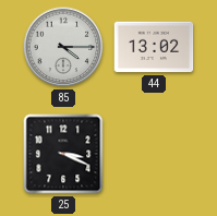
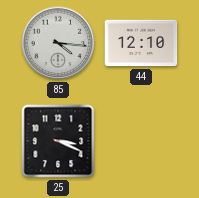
85: 4:15 -> 4:16 (58, 43)
44: 13:02 -> 12:10 (141, 43)
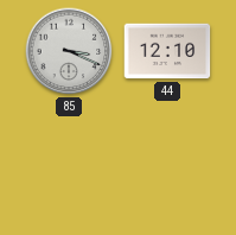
85: 4:16 -> 3:19 (69, 51)
25: 3:19 -> none (58, 141)
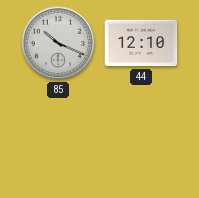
85: 3:19 -> 10:19 (58, 43)
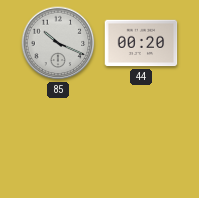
44: 12:10 -> 00:20 (141, 43)
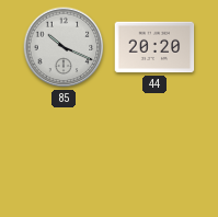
44: 00:20 -> 20:20 (154, 47)
